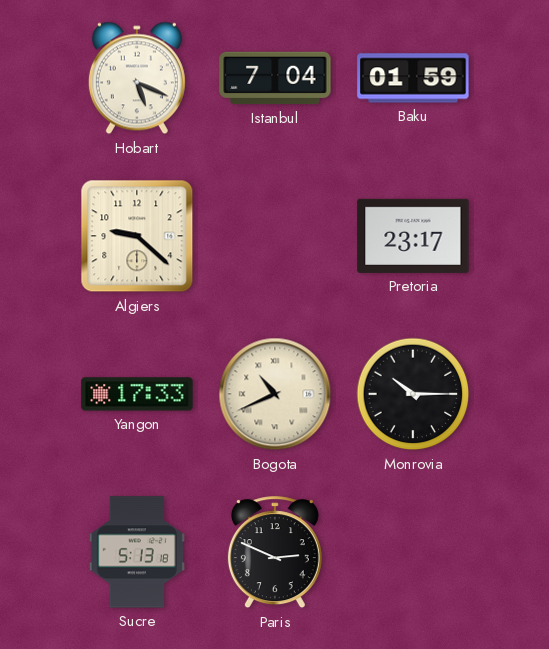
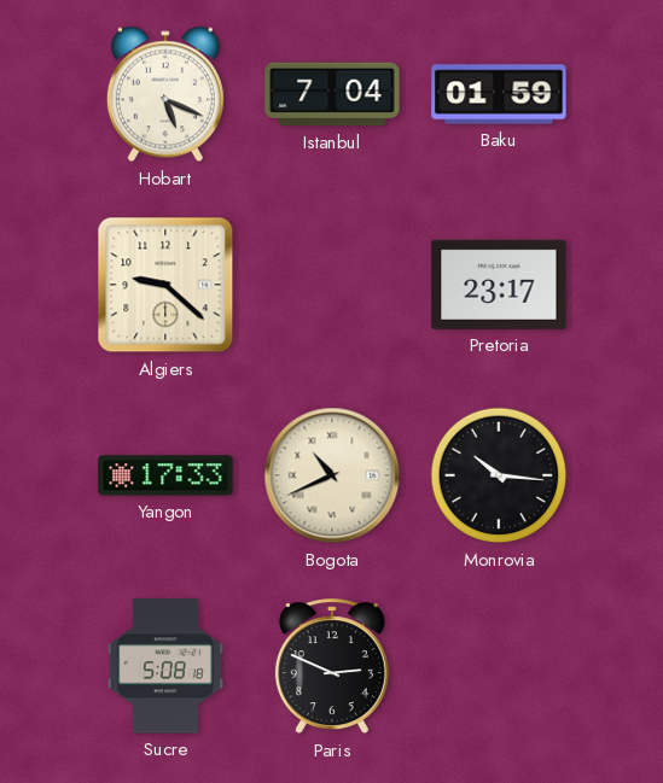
Monrovia: 10:15 -> 10:16 (499, 475)
Sucre: 5:13 -> 5:08 (165, 666)
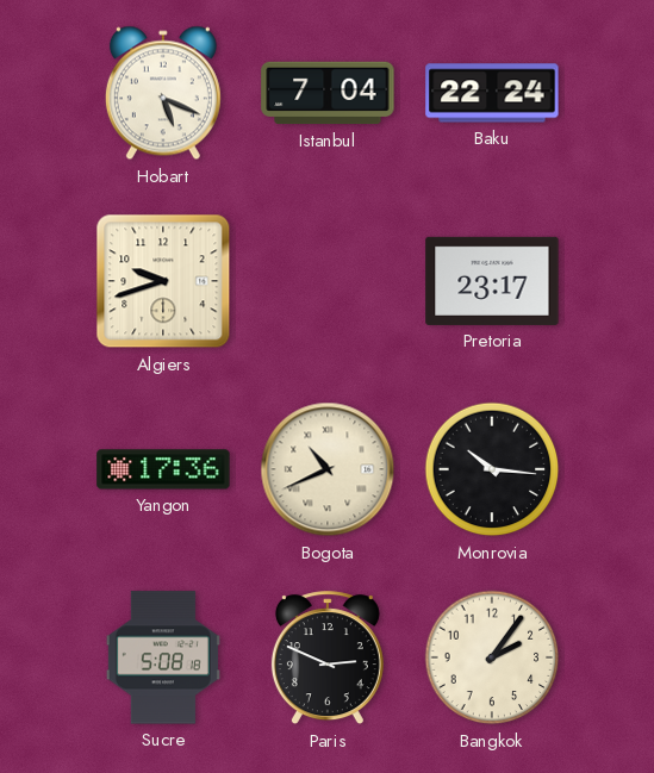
Baku: 01:59 -> 22:24 (492, 93)
Algiers: 9:22 -> 9:42 (163, 281)
Yangon: 17:33 -> 17:36 (163, 469)
Bangkok: none -> 2:06 (492, 657)
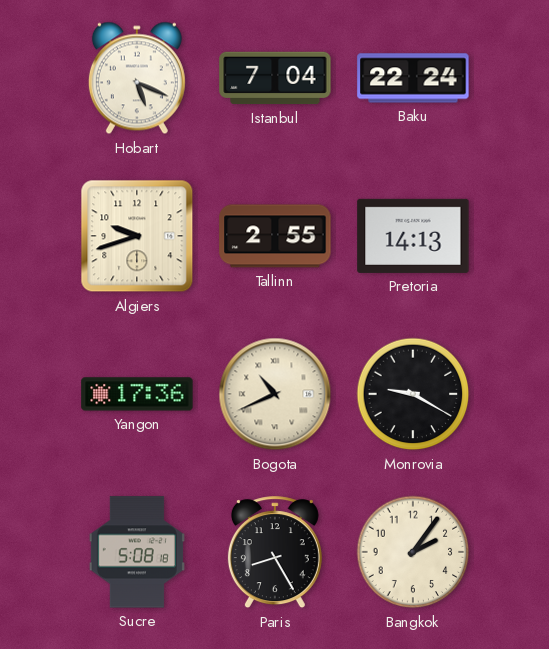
Tallinn: none -> 2:55 (275, 236)
Pretoria: 23:17 -> 14:13 (413, 236)
Monrovia: 10:16 -> 9:20 (413, 394)
Paris: 2:49 -> 8:25 (275, 553)
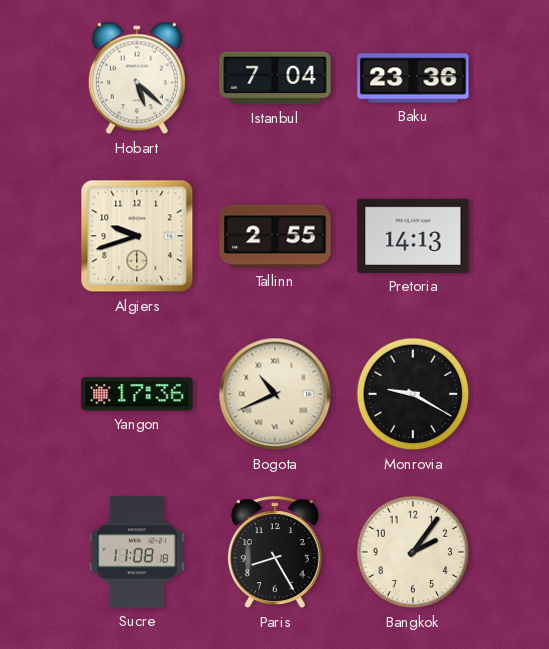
Hobart: 5:19 -> 5:22 (137, 78)
Baku: 22:24 -> 23:36 (413, 78)
Sucre: 5:08 -> 11:08 (137, 552)
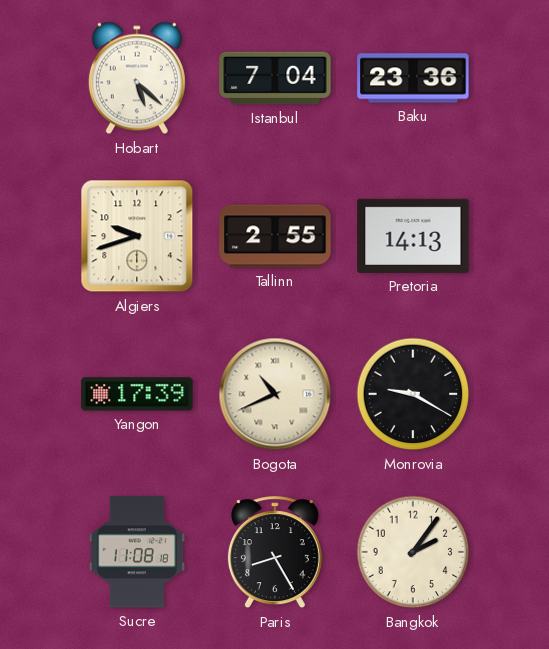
Yangon: 17:36 -> 17:39 (137, 394)
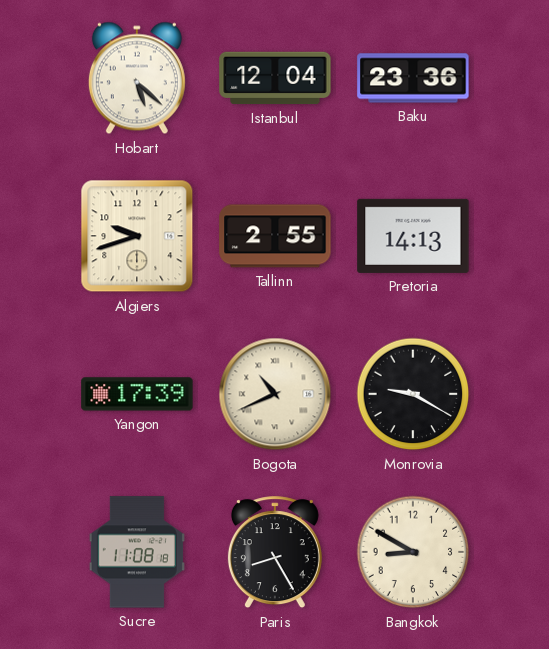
Istanbul: 7:04 -> 12:04 (275, 78)
Bangkok: 2:06 -> 8:50 (413, 552)
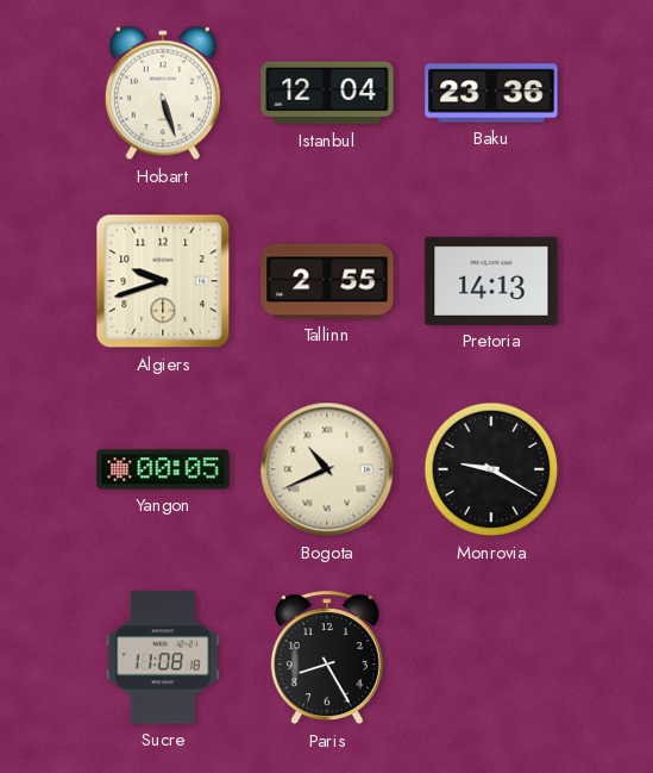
Hobart: 5:22 -> 5:27 (163, 93)
Yangon: 17:39 -> 00:05 (163, 469)
Bangkok: 8:50 -> none (413, 552)
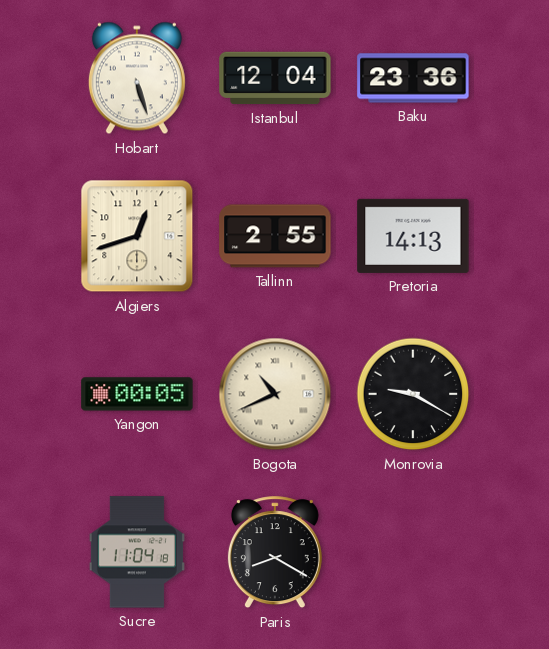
Algiers: 9:42 -> 12:42 (137, 236)
Sucre: 11:08 -> 11:04 (137, 552)
Paris: 8:25 -> 8:20 (275, 553)
